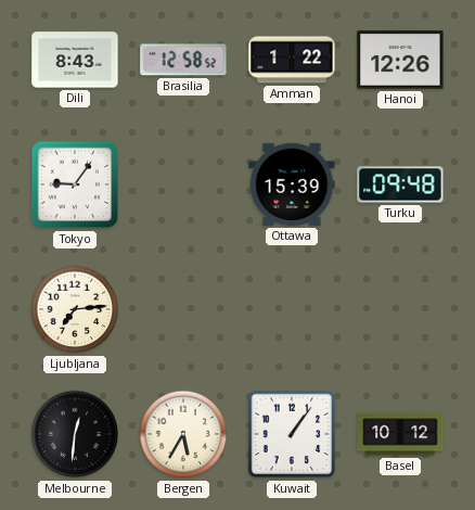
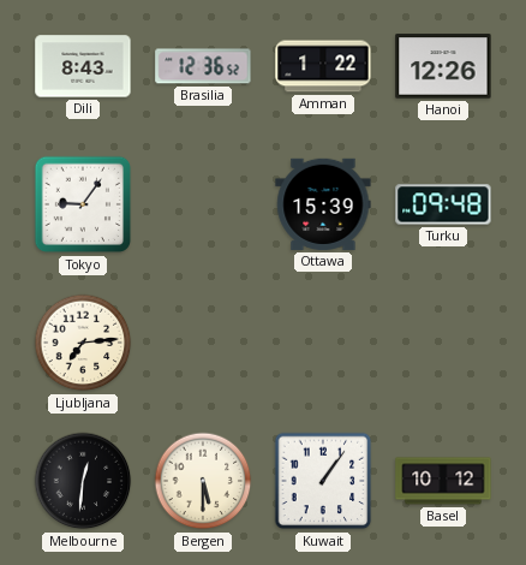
Brasilia: 12:58 -> 12:36 (203, 66)
Bergen: 5:35 -> 5:30 (203, 481)
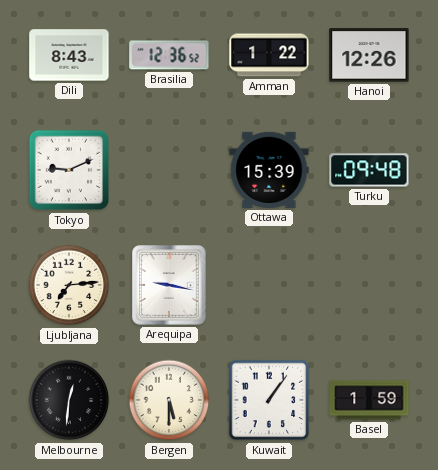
Tokyo: 9:06 -> 9:11 (69, 170)
Arequipa: none -> 9:17 (170, 285)
Basel: 10:12 -> 1:59 (369, 400)
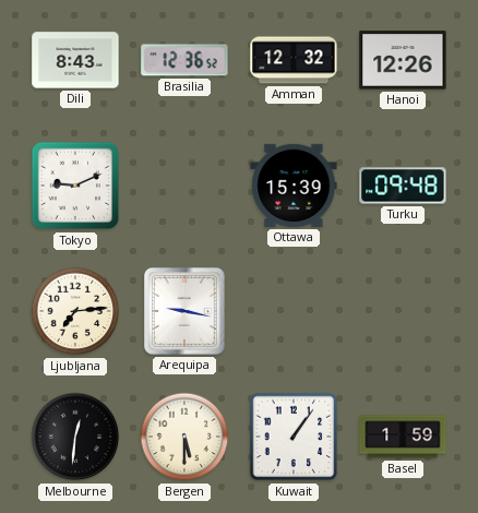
Amman: 1:22 -> 12:32 (294, 60)
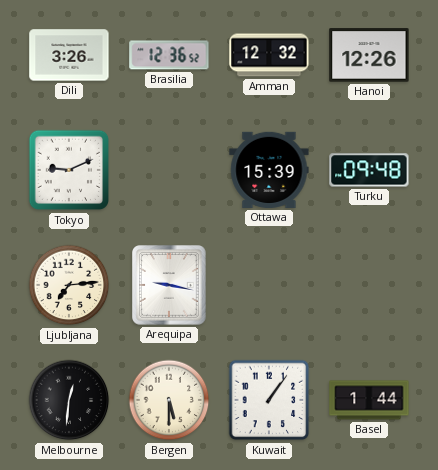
Dili: 8:43 -> 3:26 (69, 55)
Basel: 1:59 -> 1:44 (369, 400)
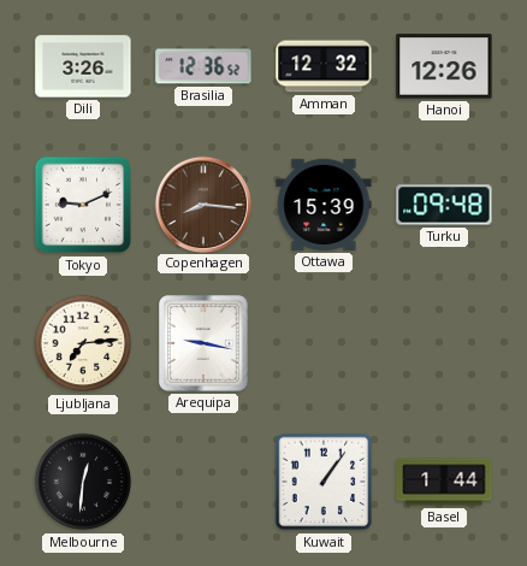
Copenhagen: none -> 8:16 (202, 204)
Bergen: 5:30 -> none (169, 400)
